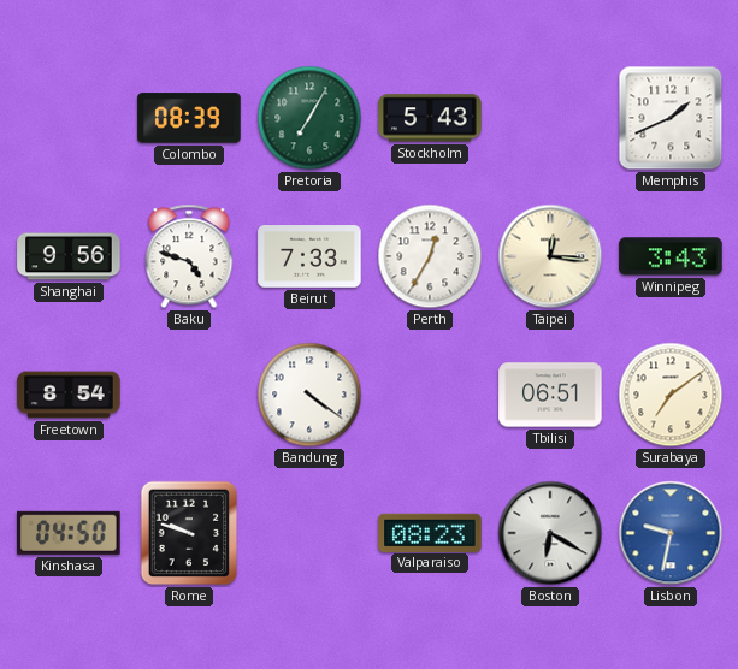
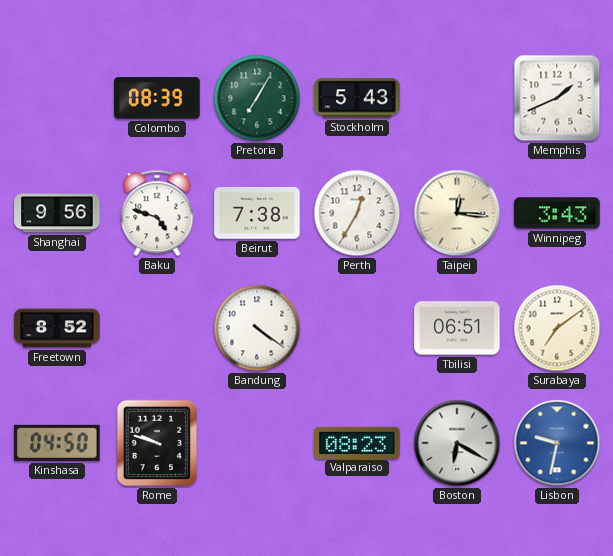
Beirut: 7:33 -> 7:38 (257, 213)
Freetown: 8:54 -> 8:52 (57, 328)
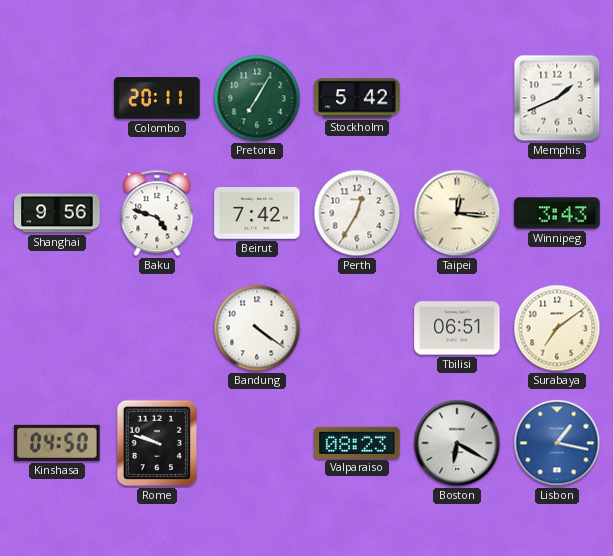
Colombo: 08:39 -> 20:11 (157, 98)
Stockholm: 5:43 -> 5:42 (357, 98)
Beirut: 7:38 -> 7:42 (257, 213)
Freetown: 8:52 -> none (57, 328)
Lisbon: 9:32 -> 1:17 (557, 443)
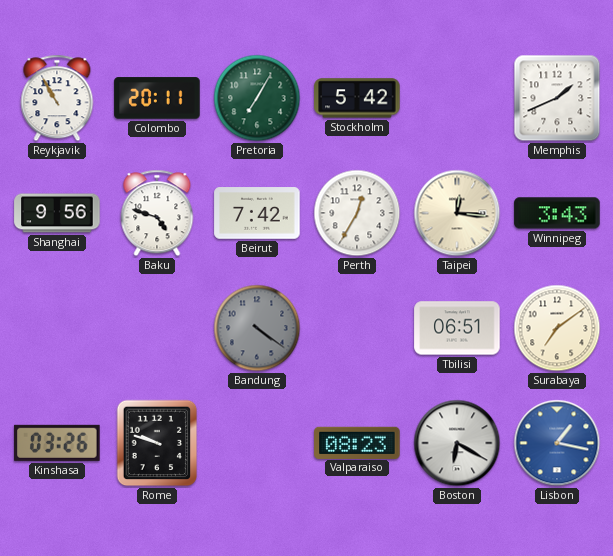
Reykjavik: none -> 10:55 (57, 98)
Bandung dial: white -> grey (257, 328)
Kinshasa: 04:50 -> 03:26 (57, 443)
